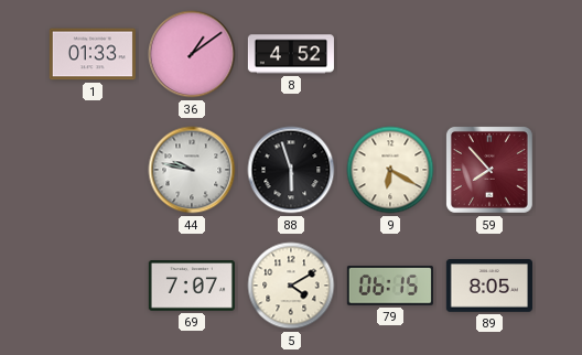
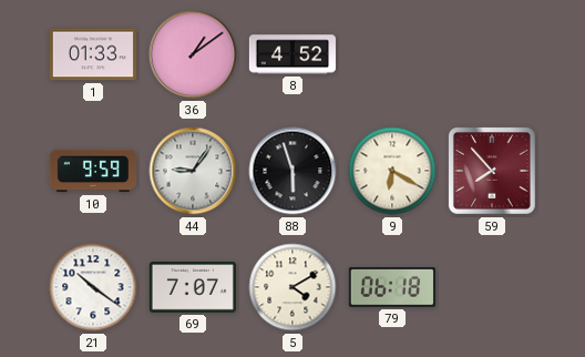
10: none -> 9:59 (93, 171)
44: 9:47 -> 9:06 (193, 171)
21: none -> 10:21 (93, 287)
79: 06:15 -> 06:18 (392, 287)
89: 8:05 -> none (489, 287)
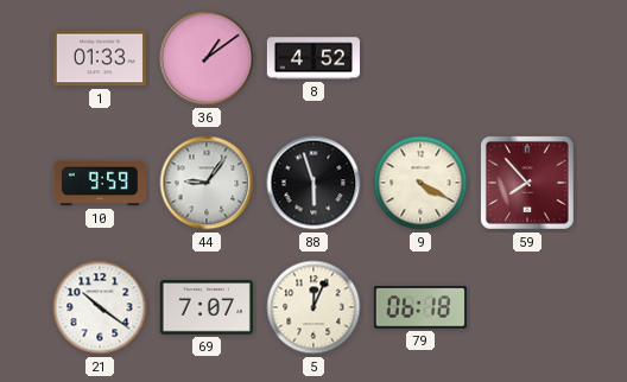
9: 6:20 -> 4:20 (420, 183)
5: 4:10 -> 12:04 (313, 307)
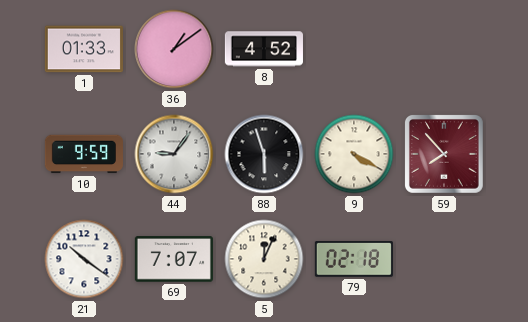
79: 06:18 -> 02:18 (354, 259)
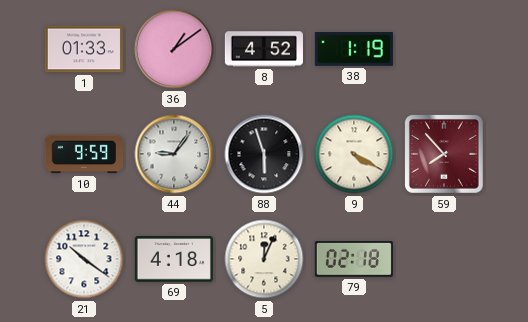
38: none -> 1:19 (354, 50)
69: 7:07 -> 4:18 (174, 259)
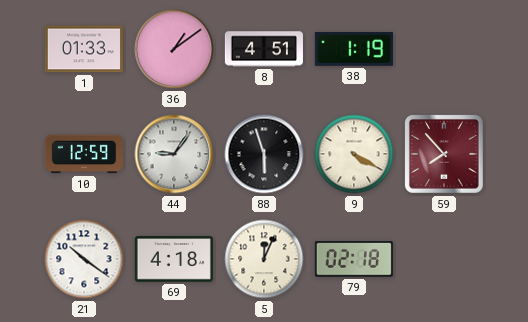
8: 4:52 -> 4:51 (264, 49)
10: 9:59 -> 12:59 (84, 154)
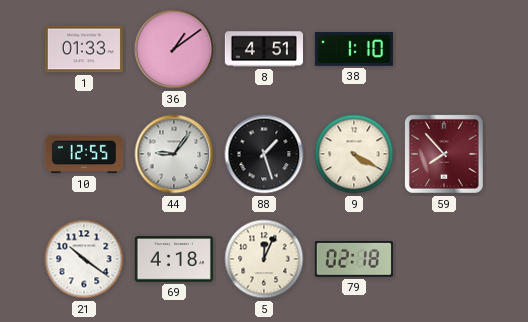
38: 1:19 -> 1:10 (354, 50)
10: 12:59 -> 12:55 (84, 154)
88: 5:57 -> 1:27 (264, 154)
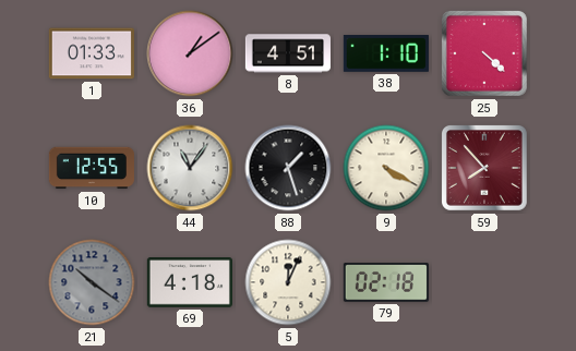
25: none -> 4:22 (484, 53)
44: 9:06 -> 11:06 (190, 168)
21 dial: white -> grey (92, 282)
